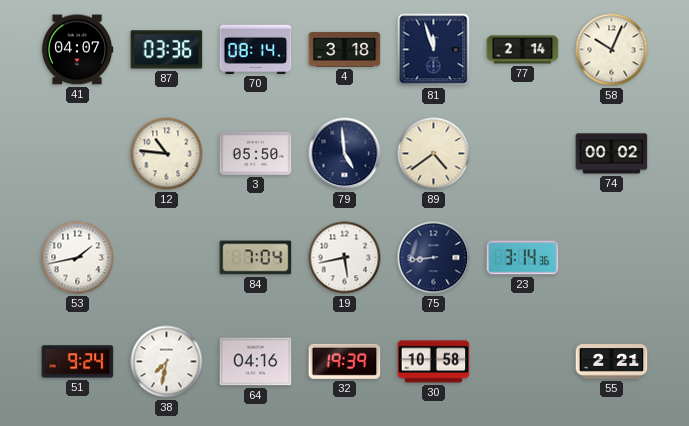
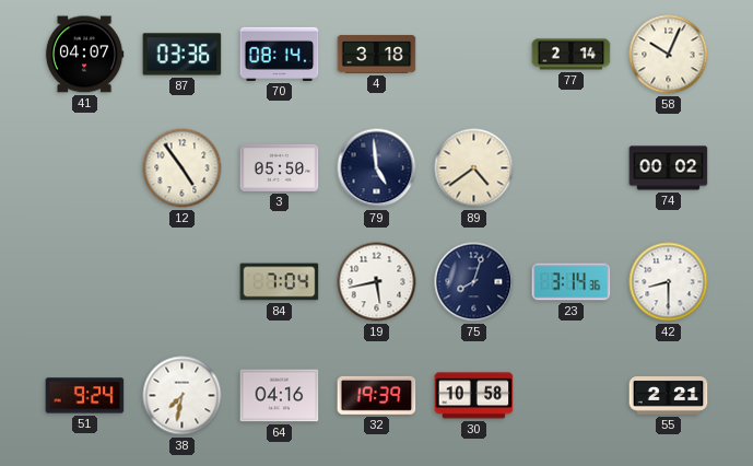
81: 11:57 -> none (434, 50)
12: 10:46 -> 4:54 (183, 168)
53: 1:43 -> none (78, 258)
75: 8:44 -> 8:03 (474, 282)
42: none -> 8:30 (669, 282)
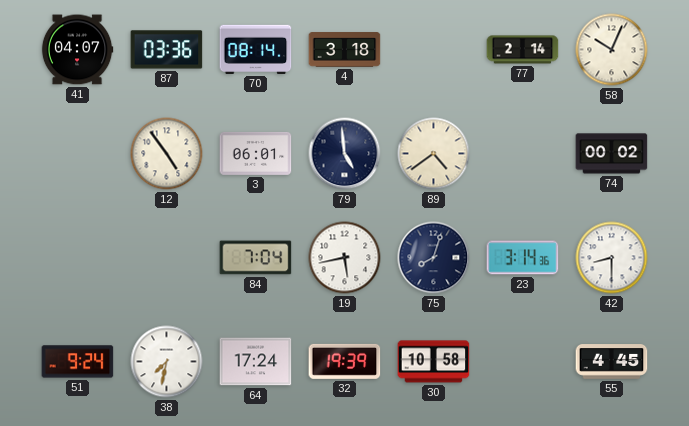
3: 05:50 -> 06:01 (256, 153)
64: 04:16 -> 17:24 (256, 362)
55: 2:21 -> 4:45 (612, 362)
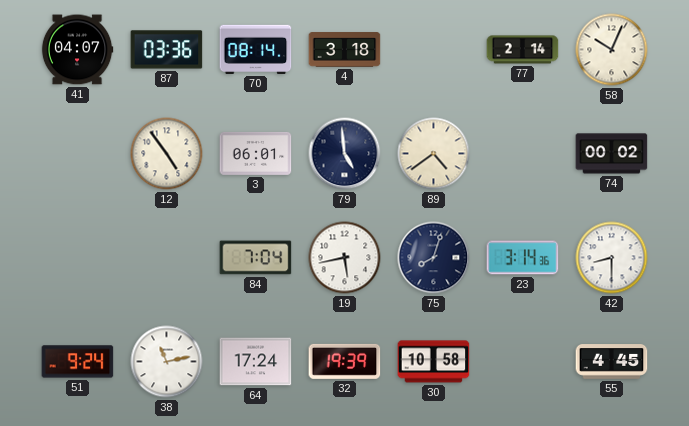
38: 7:32 -> 11:13 (167, 362)
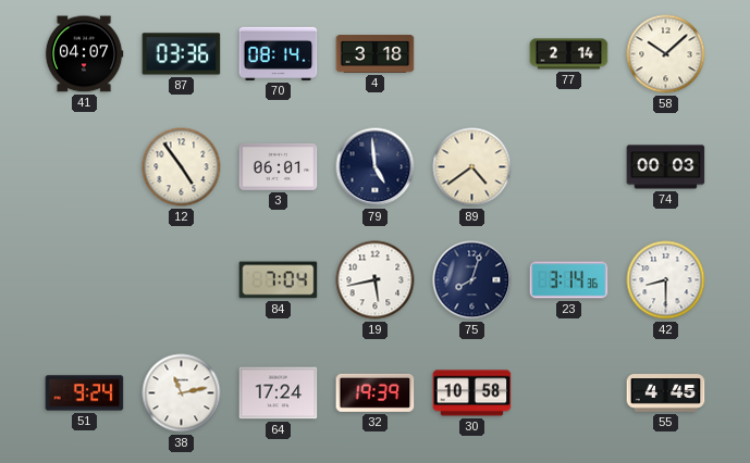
58: 10:04 -> 10:08 (666, 54)
74: 00:02 -> 00:03 (666, 167)
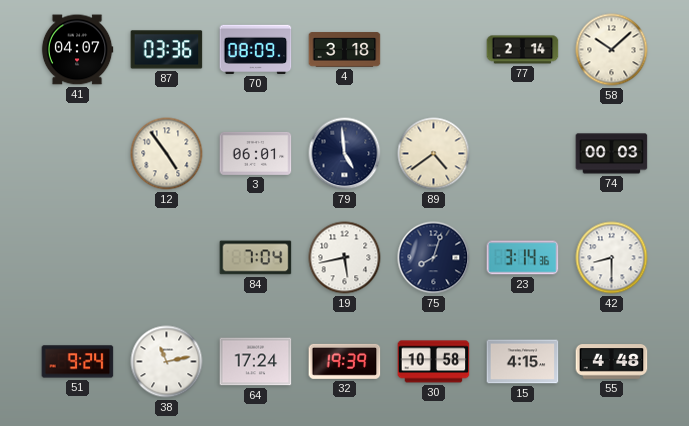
70: 08:14 -> 08:09 (256, 49)
15: none -> 4:15 (523, 362)
55: 4:45 -> 4:48 (612, 362)
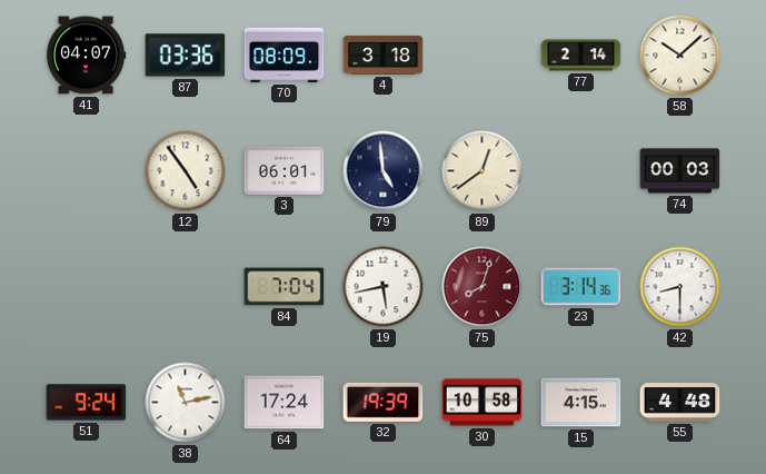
89: 4:39 -> 12:39 (483, 171)
75 dial: navy -> burgundy (483, 287)
